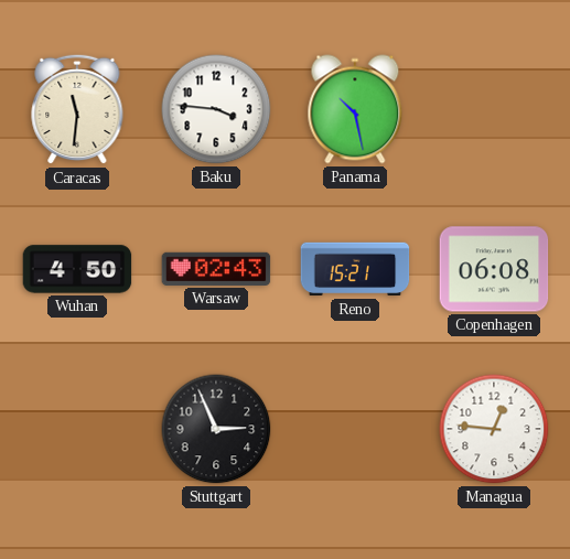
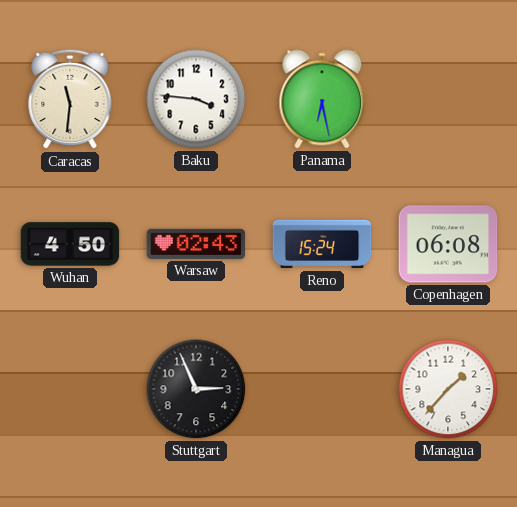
Panama: 10:28 -> 6:28 (322, 99)
Reno: 15:21 -> 15:24 (322, 244)
Managua: 12:46 -> 1:37 (448, 389)
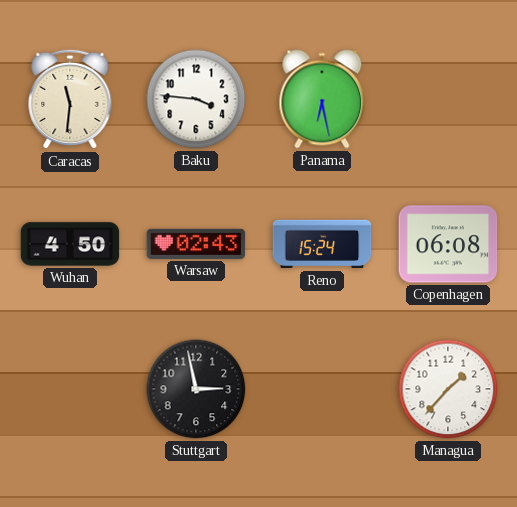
Stuttgart: 2:56 -> 2:58 (196, 389)
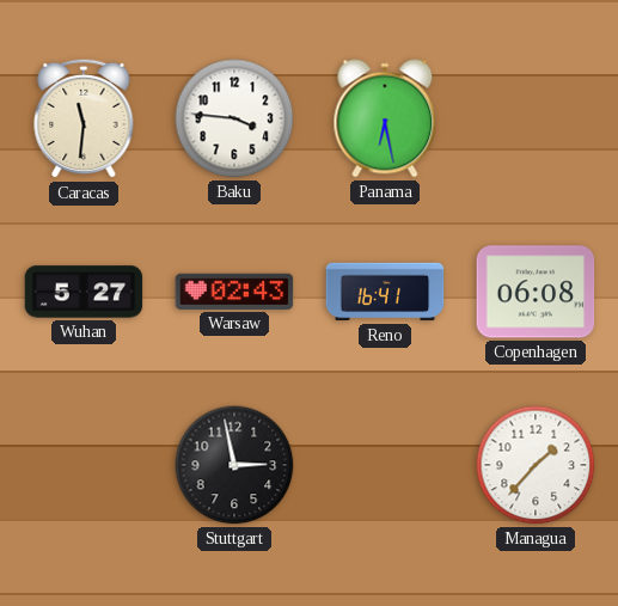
Wuhan: 4:50 -> 5:27 (84, 292)
Reno: 15:24 -> 16:41 (385, 292)
